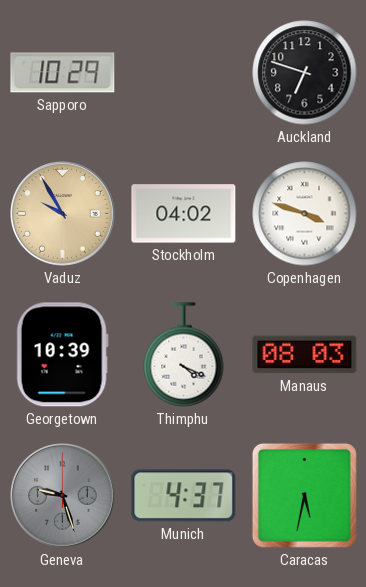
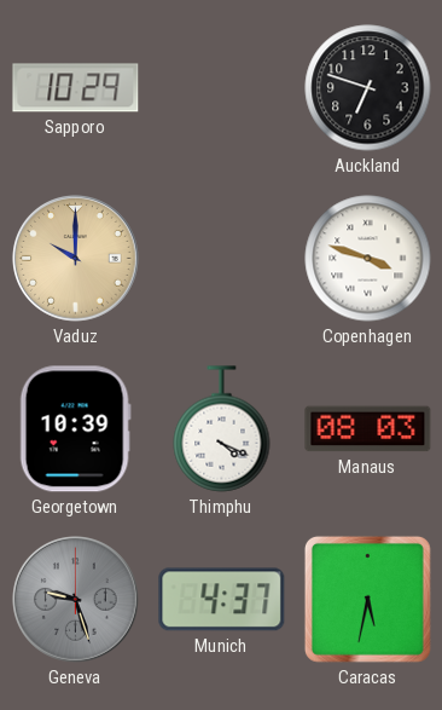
Vaduz: 9:55 -> 10:00 (76, 259)
Stockholm: 04:02 -> none (184, 214)
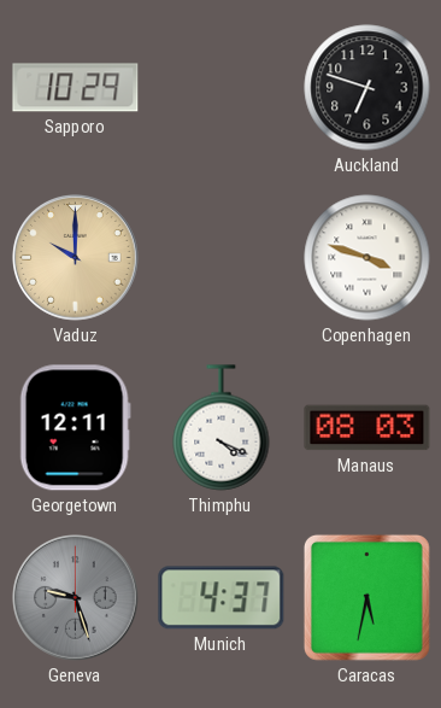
Georgetown: 10:39 -> 12:11 (75, 428)
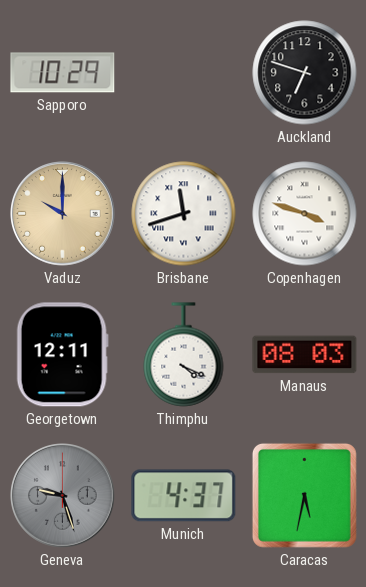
Brisbane: none -> 11:42 (184, 214)
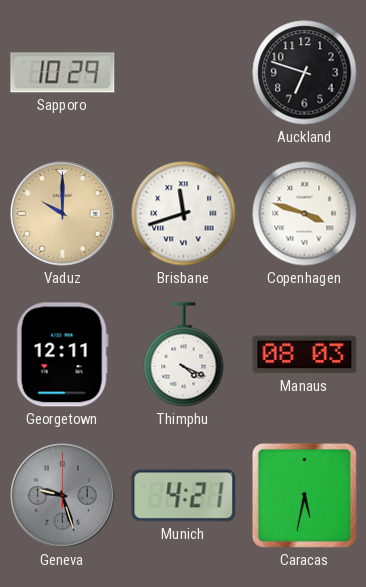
Munich: 4:37 -> 4:21 (184, 496)
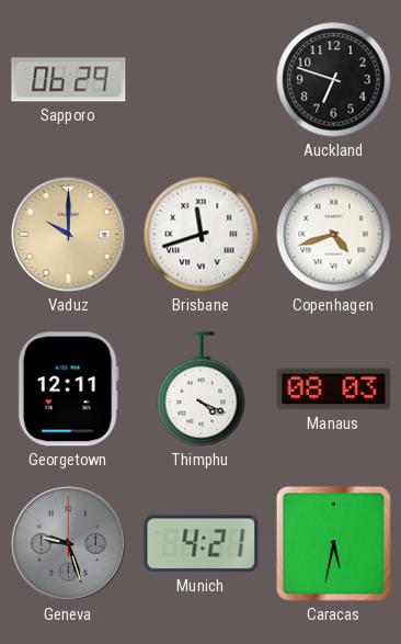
Sapporo: 10:29 -> 06:29 (69, 80)
Copenhagen: 3:48 -> 4:42 (334, 235)
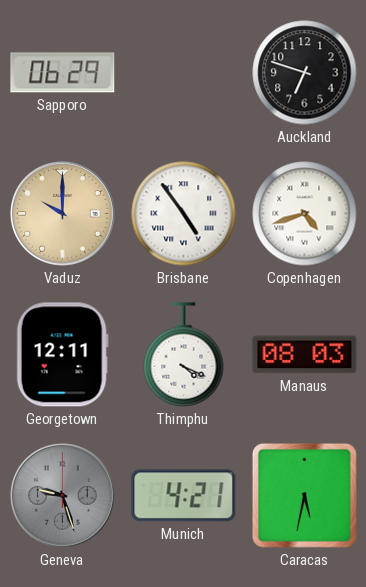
Brisbane: 11:42 -> 4:54 (184, 214)
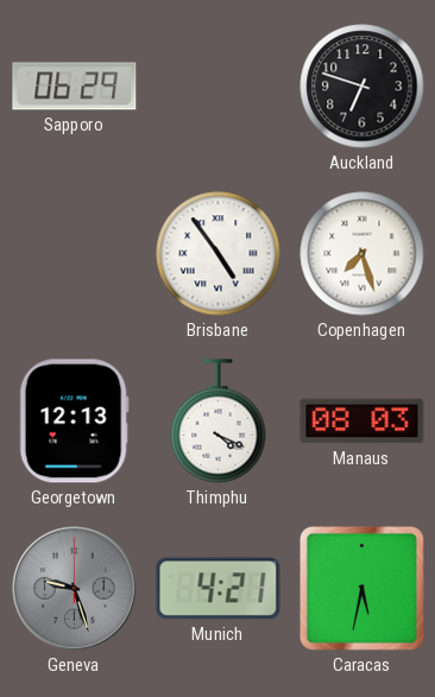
Vaduz: 10:00 -> none (63, 214)
Copenhagen: 4:42 -> 7:27 (363, 254)
Georgetown: 12:11 -> 12:13 (74, 422)
